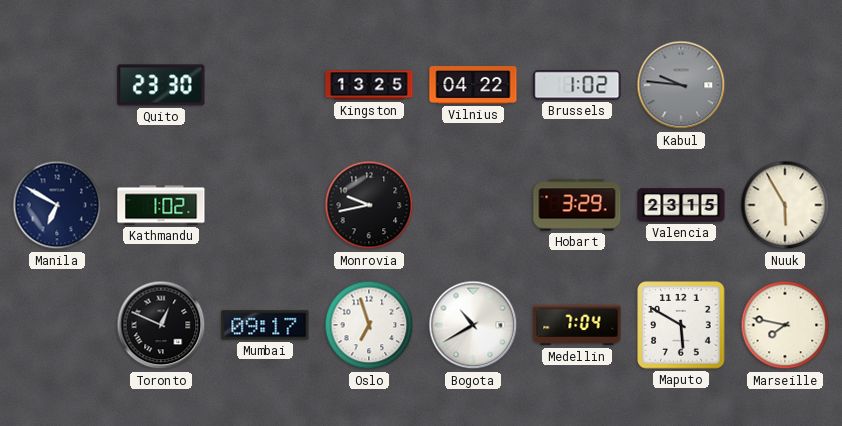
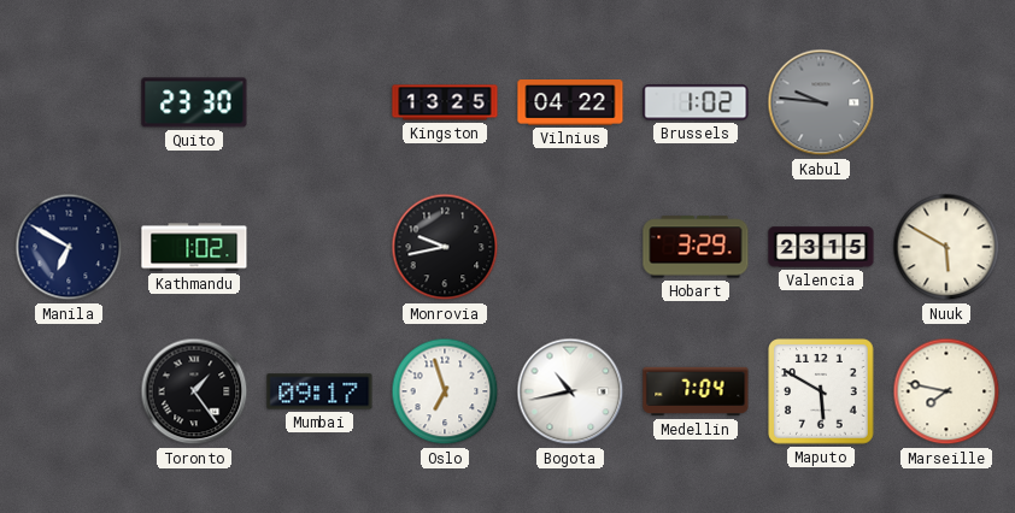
Nuuk: 5:55 -> 5:50 (946, 247)
Toronto: 12:49 -> 1:24 (194, 391)
Bogota: 10:40 -> 10:43 (570, 391)
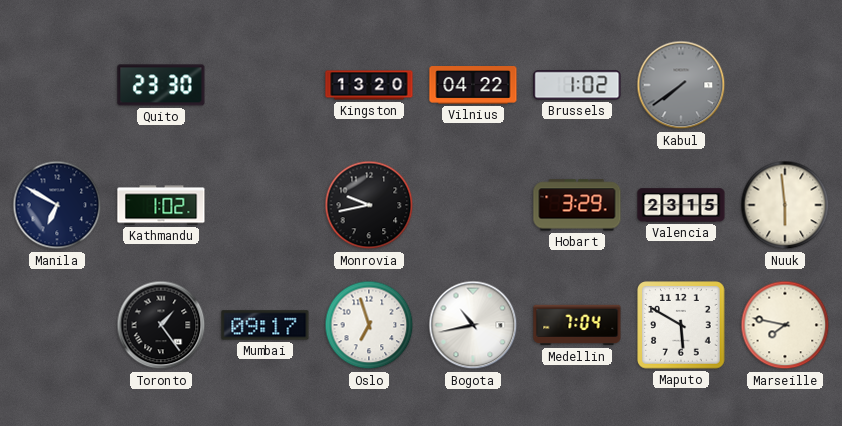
Kingston: 13:25 -> 13:20 (369, 85)
Kabul: 9:46 -> 7:39 (681, 85)
Nuuk: 5:50 -> 5:59 (785, 205)
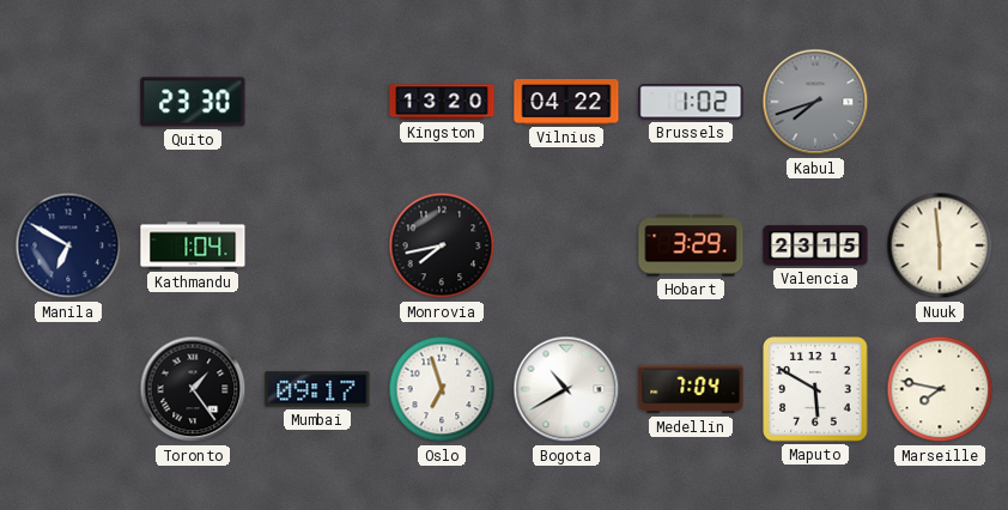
Kabul: 7:39 -> 7:42 (815, 102)
Kathmandu: 1:02 -> 1:04 (193, 245)
Monrovia: 9:43 -> 7:43 (442, 245)
Bogota: 10:43 -> 10:40 (566, 389)
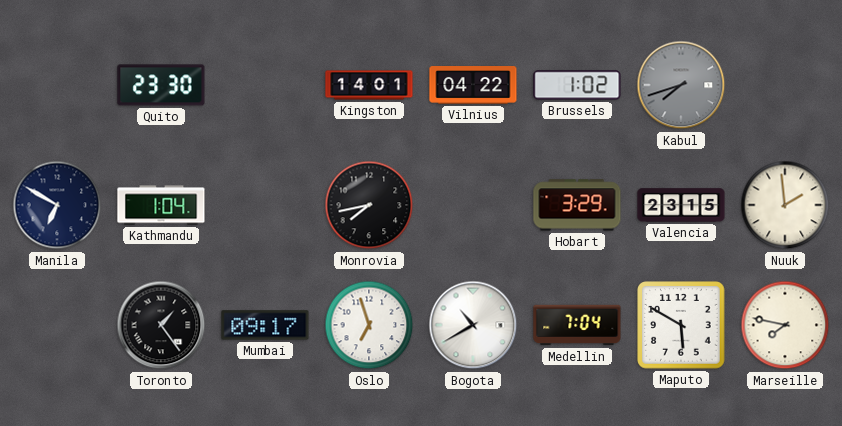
Kingston: 13:20 -> 14:01 (369, 85)
Nuuk: 5:59 -> 1:59 (785, 205)
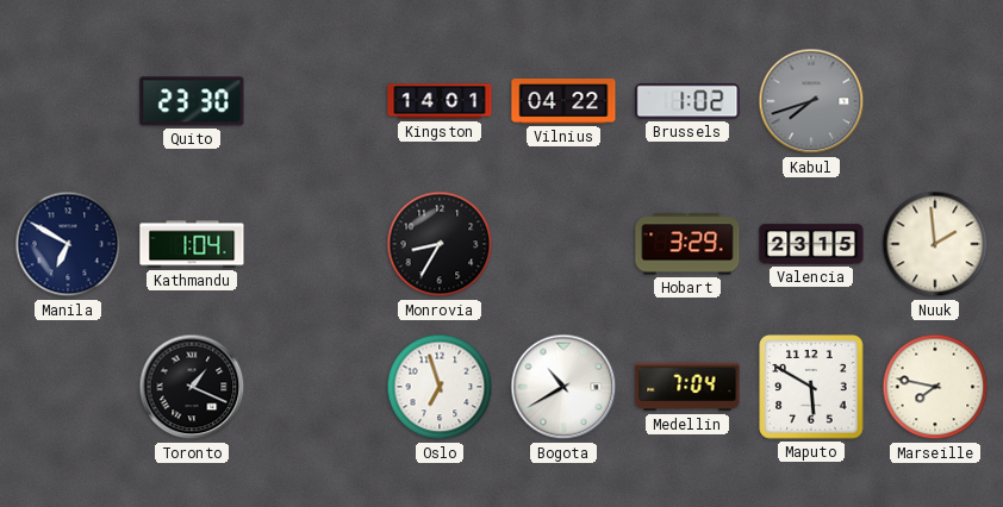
Monrovia: 7:43 -> 8:35 (440, 244)
Toronto: 1:24 -> 1:19 (192, 387)
Mumbai: 09:17 -> none (265, 325)
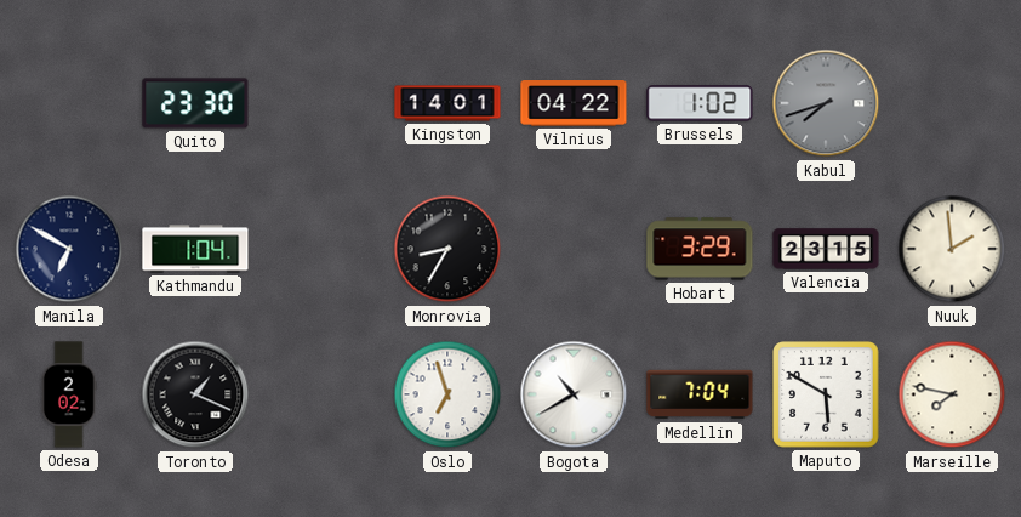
Odesa: none -> 2:02 (69, 394)
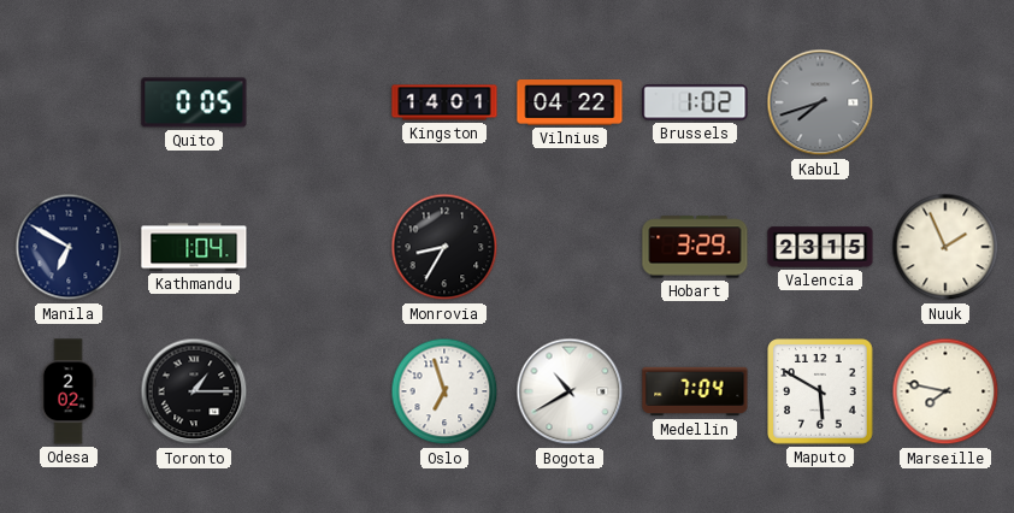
Quito: 23:30 -> 0:05 (194, 102)
Nuuk: 1:59 -> 1:56 (945, 247)
Toronto: 1:19 -> 1:15 (194, 391)
